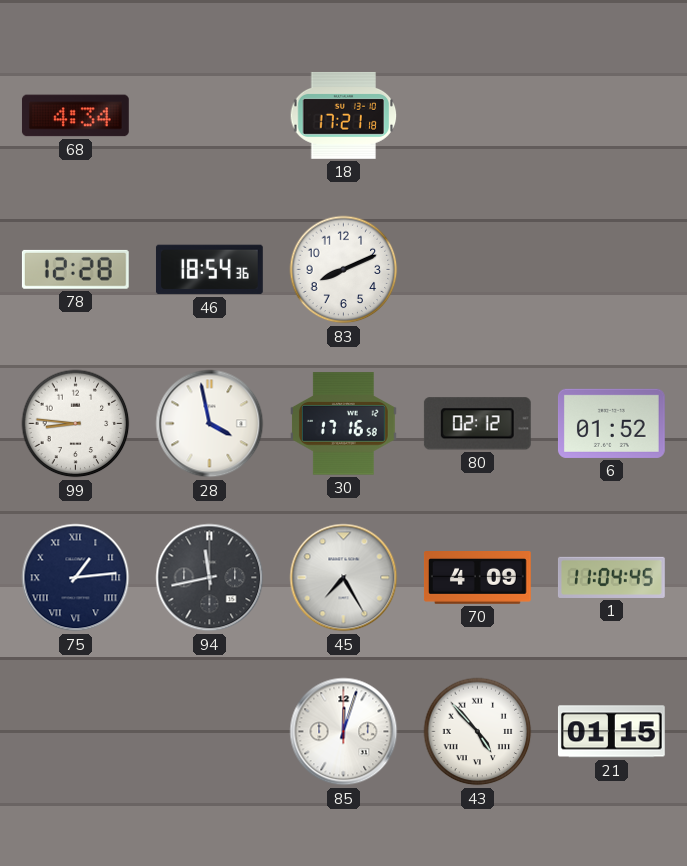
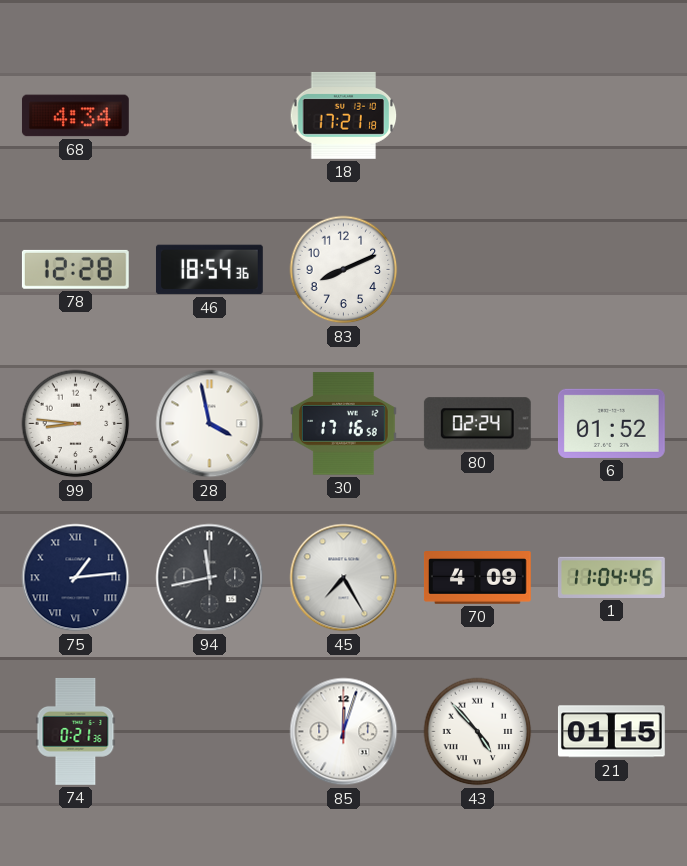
80: 02:12 -> 02:24 (477, 424)
74: none -> 0:21 (76, 731)
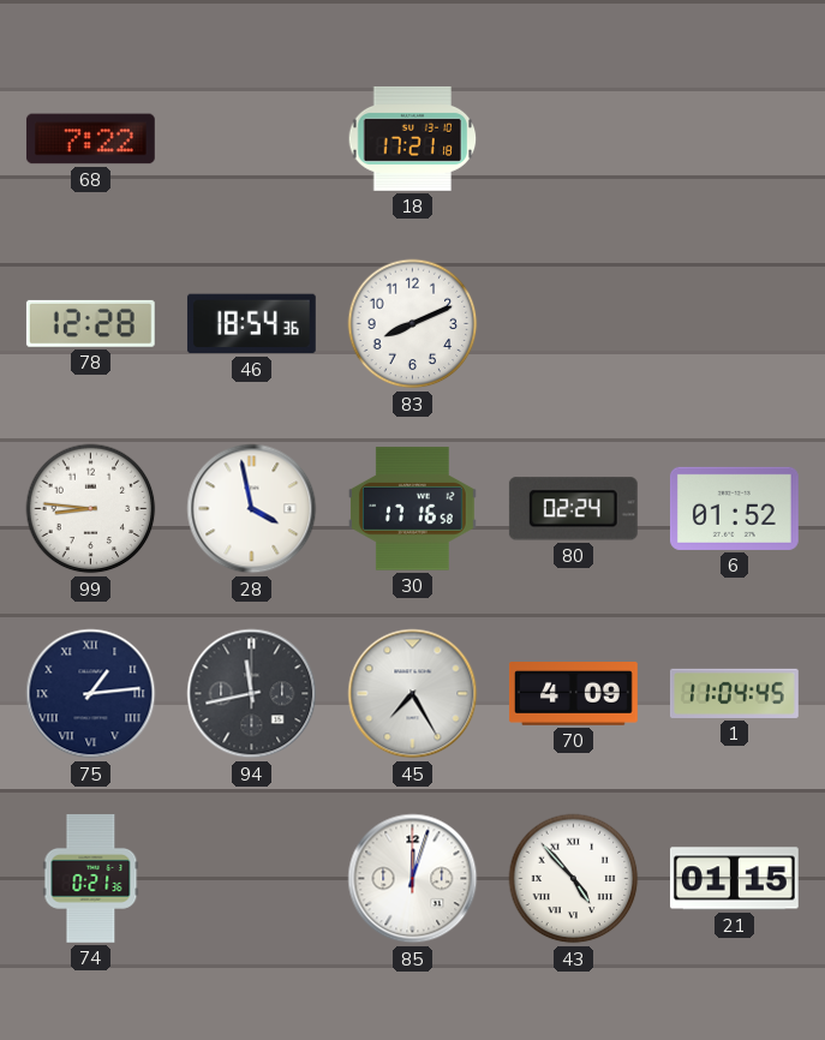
68: 4:34 -> 7:22 (90, 139)
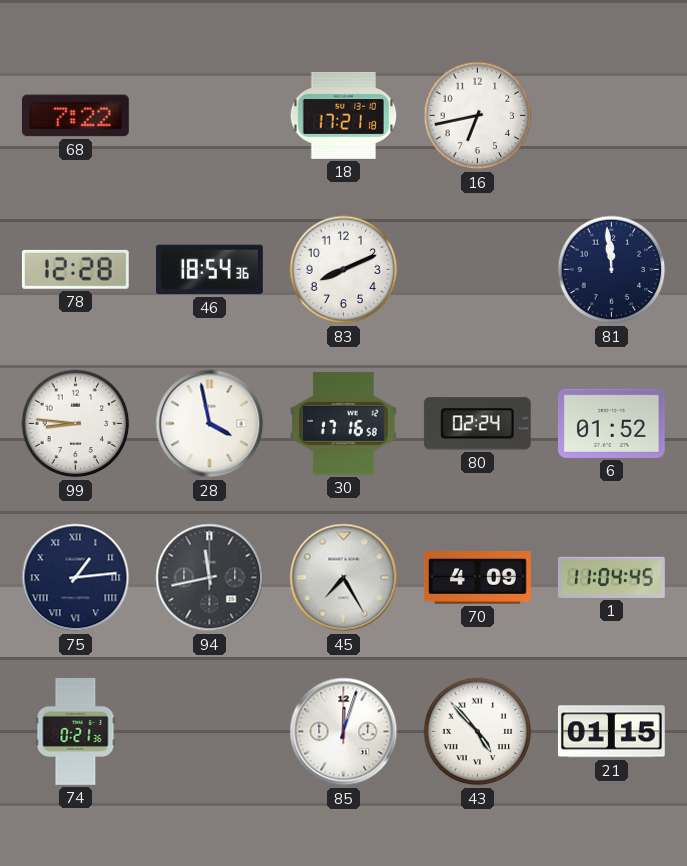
16: none -> 6:43 (478, 116)
81: none -> 11:59 (612, 270)
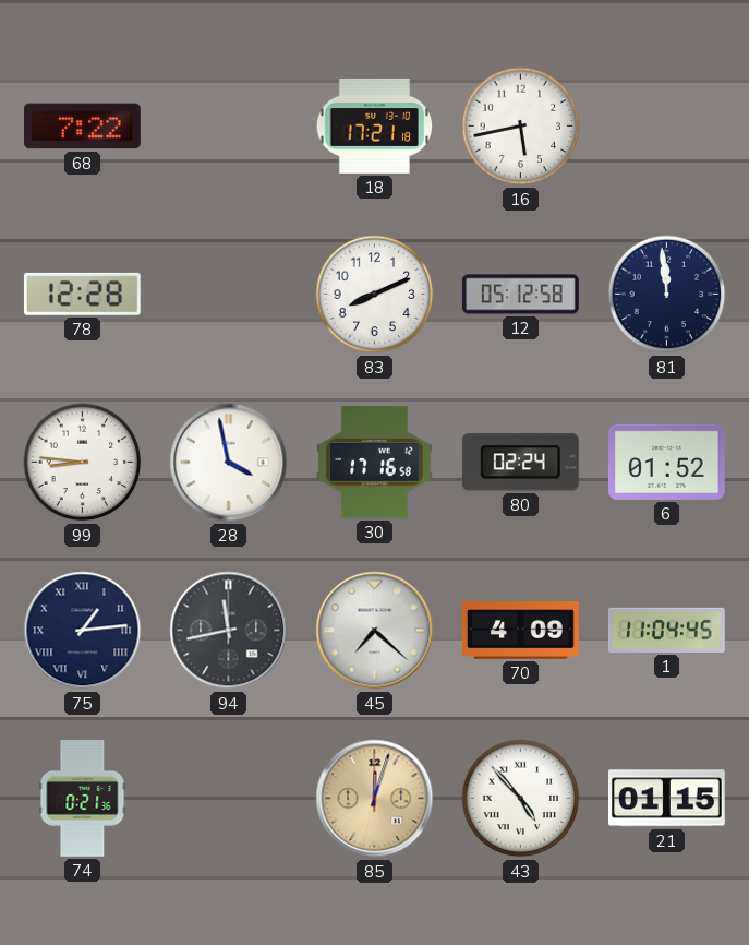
16: 6:43 -> 5:43 (521, 127)
46: 18:54 -> none (209, 270)
12: none -> 05:12 (521, 295)
45: 7:25 -> 7:22 (375, 631)
85 dial: white -> champagne (375, 799)
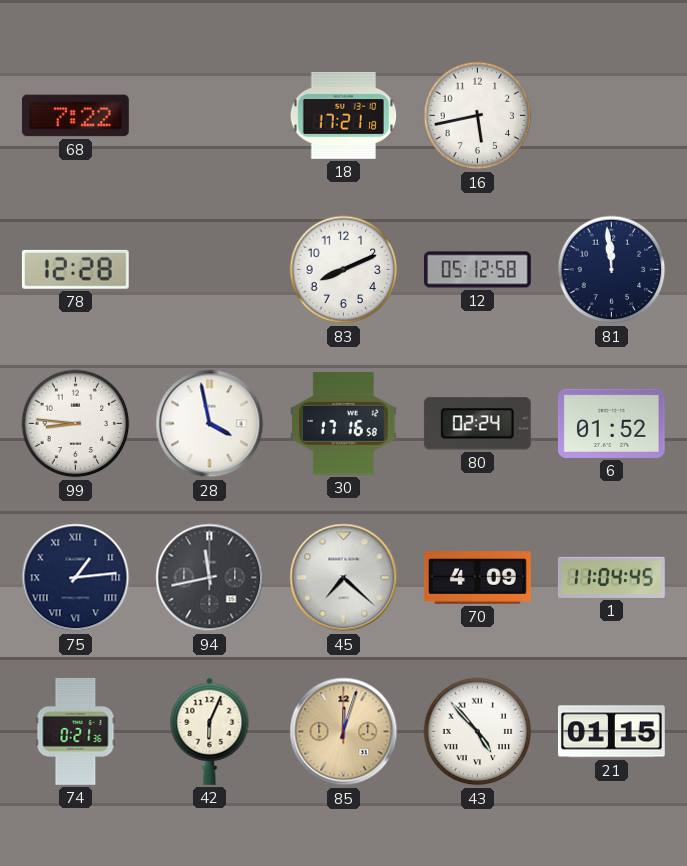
42: none -> 6:04 (210, 731)
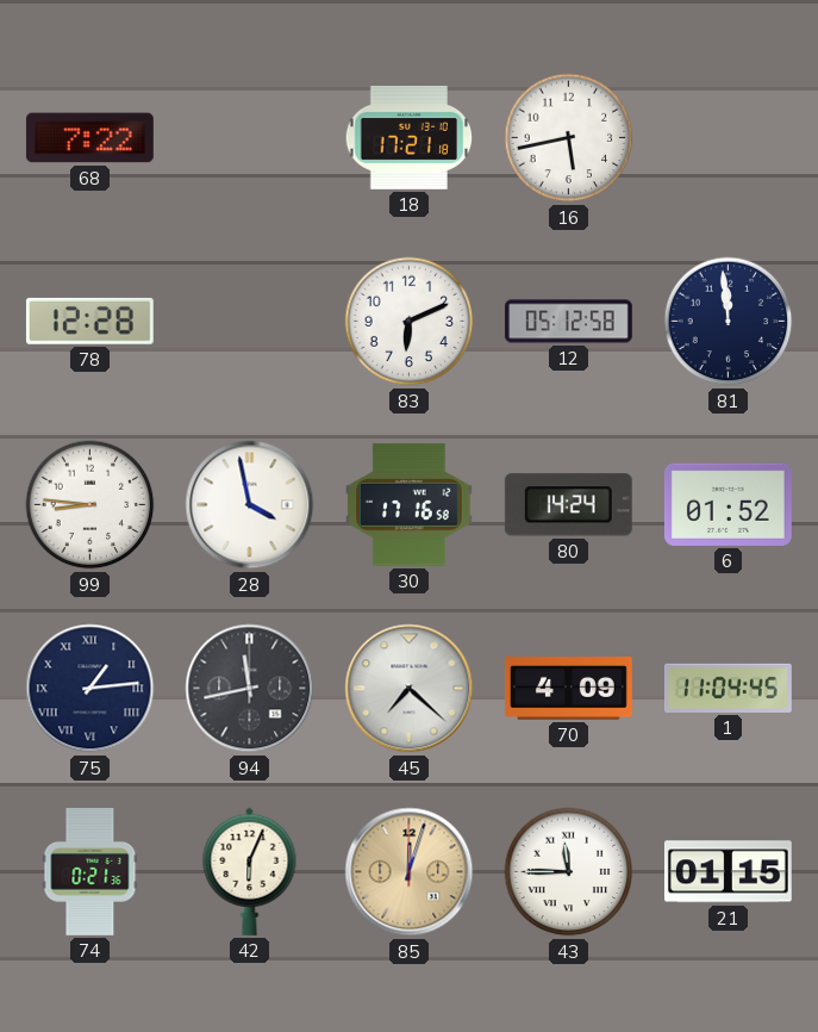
83: 8:11 -> 6:11 (410, 322)
80: 02:24 -> 14:24 (568, 505)
43: 4:53 -> 11:45 (569, 872)
